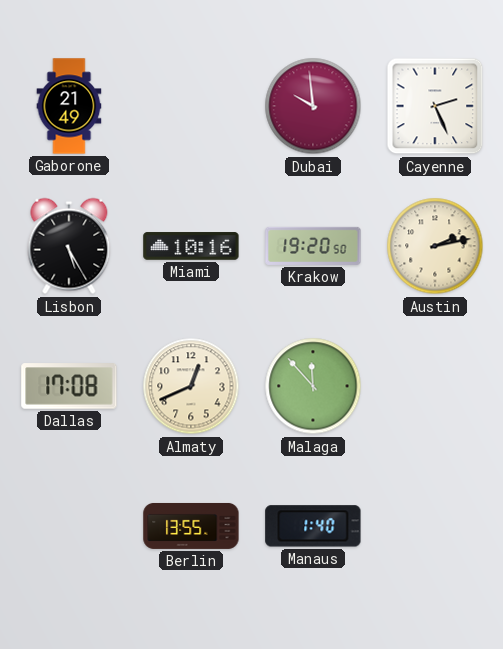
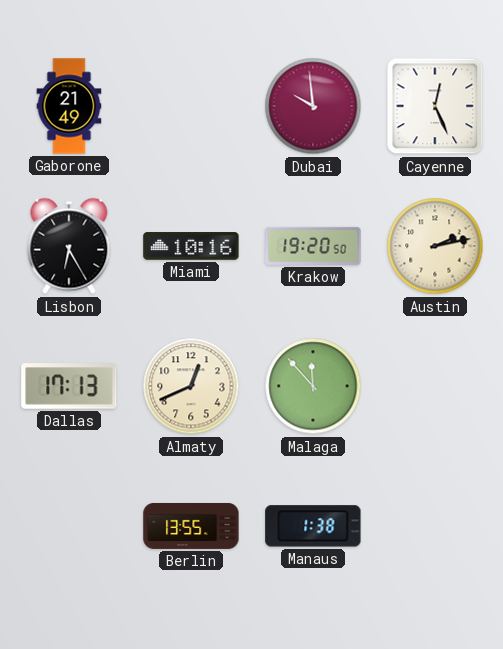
Cayenne: 2:26 -> 12:26 (435, 106)
Lisbon: 5:25 -> 6:25 (69, 246)
Dallas: 17:08 -> 17:13 (69, 386)
Manaus: 1:40 -> 1:38 (313, 526)
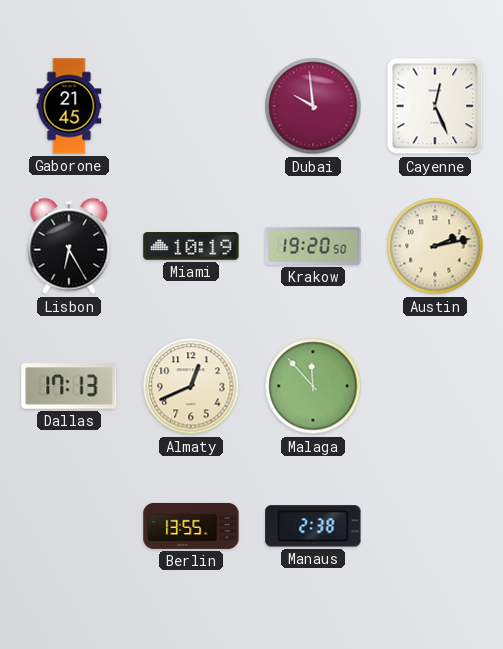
Gaborone: 21:49 -> 21:45 (69, 106)
Miami: 10:16 -> 10:19 (191, 246)
Manaus: 1:38 -> 2:38 (313, 526)
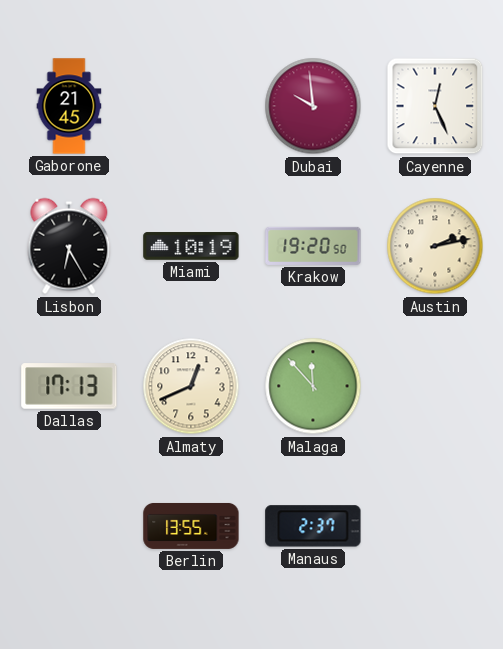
Manaus: 2:38 -> 2:37 (313, 526)
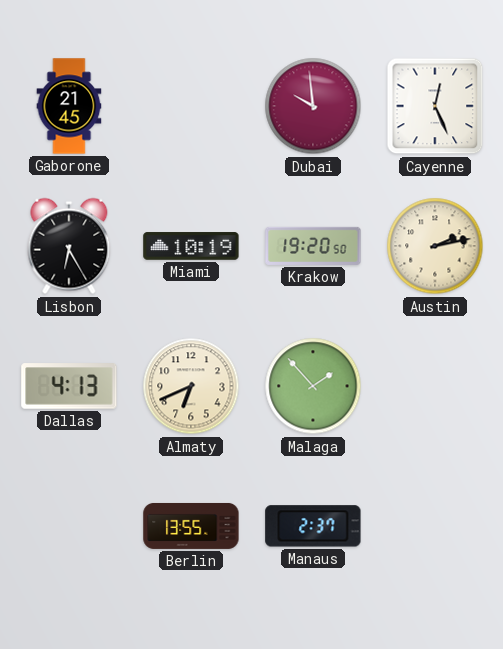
Dallas: 17:13 -> 4:13 (69, 386)
Almaty: 12:41 -> 6:41 (191, 386)
Malaga: 11:53 -> 1:53 (313, 386)
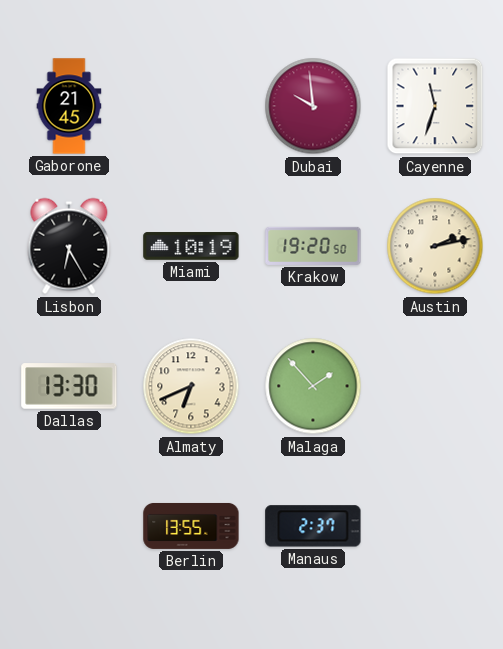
Cayenne: 12:26 -> 11:33 (435, 106)
Dallas: 4:13 -> 13:30 (69, 386)
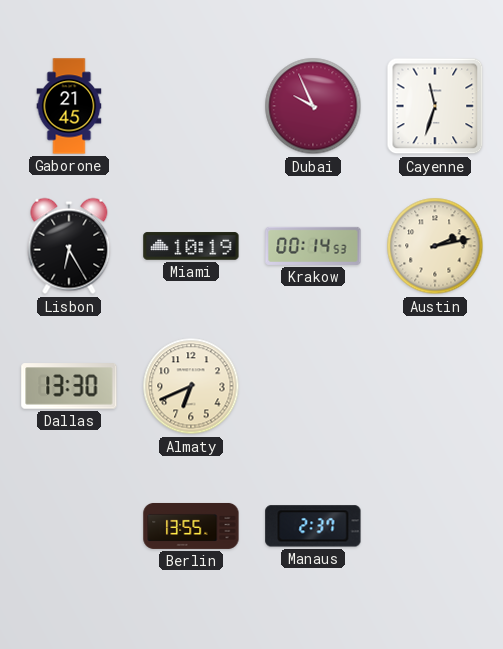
Dubai: 9:59 -> 9:56 (313, 106)
Krakow: 19:20 -> 00:14 (313, 246)
Malaga: 1:53 -> none (313, 386)
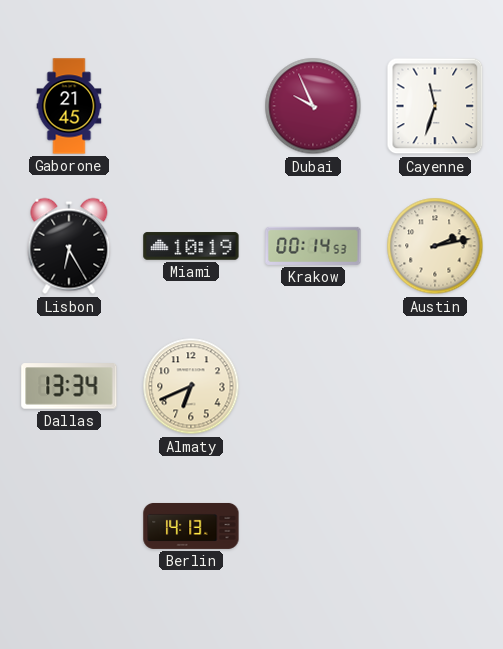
Dallas: 13:30 -> 13:34 (69, 386)
Berlin: 13:55 -> 14:13 (191, 526)
Manaus: 2:37 -> none (313, 526)
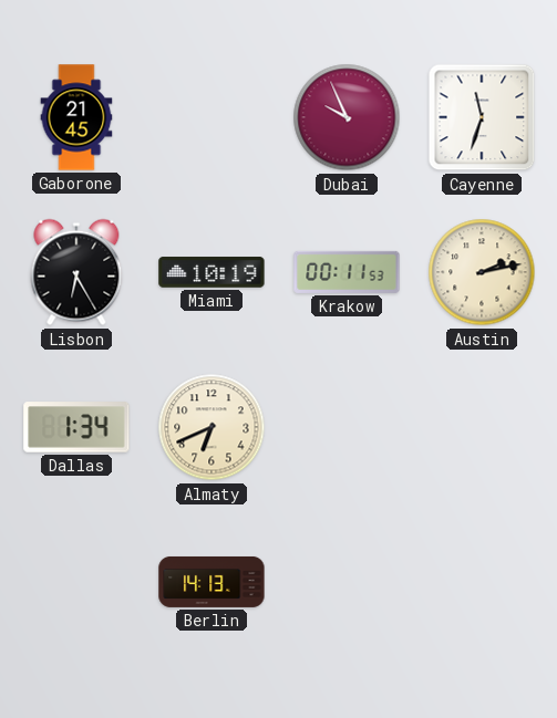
Krakow: 00:14 -> 00:11 (347, 272)
Dallas: 13:34 -> 1:34 (76, 427)
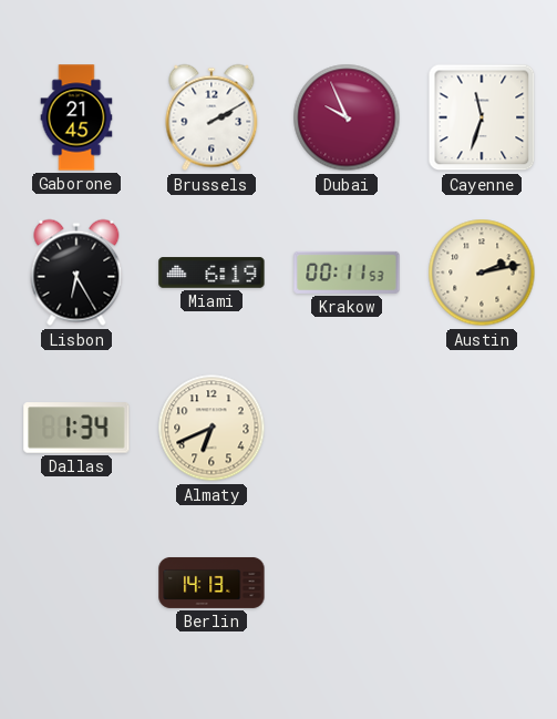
Brussels: none -> 2:10 (212, 117)
Miami: 10:19 -> 6:19 (212, 273)
